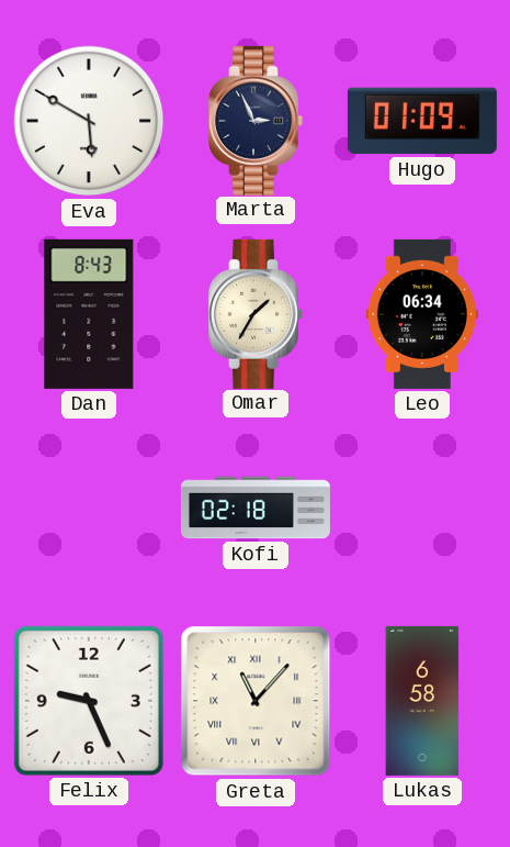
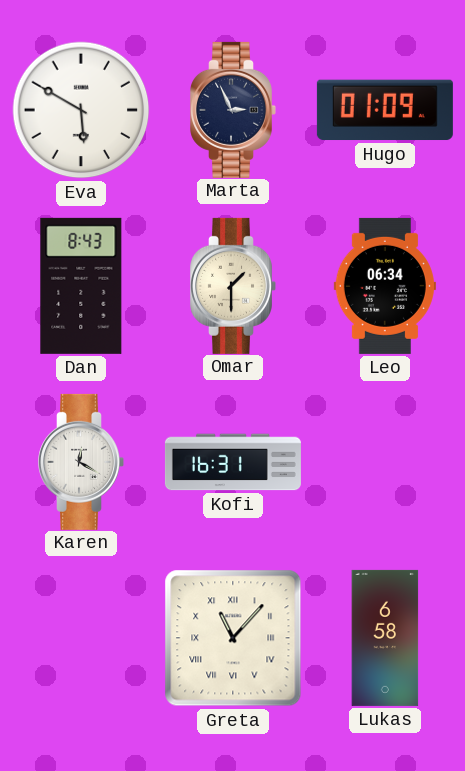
Omar: 1:35 -> 1:30 (233, 286)
Karen: none -> 12:20 (81, 462)
Kofi: 02:18 -> 16:31 (233, 462)
Felix: 9:26 -> none (89, 701)
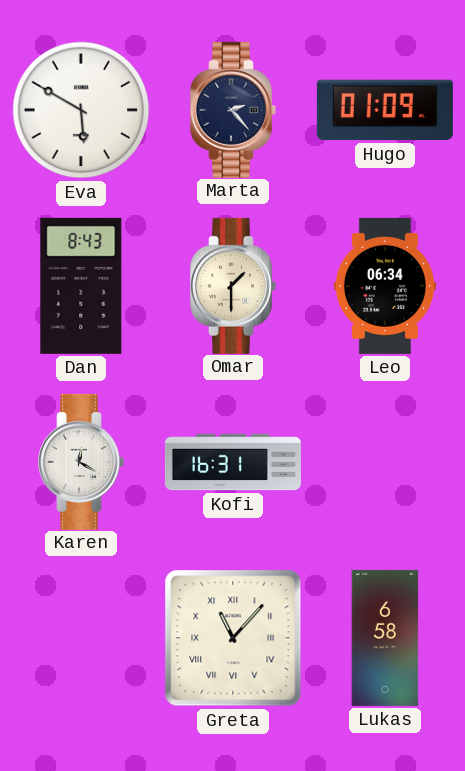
Marta: 2:56 -> 2:23 (233, 110)
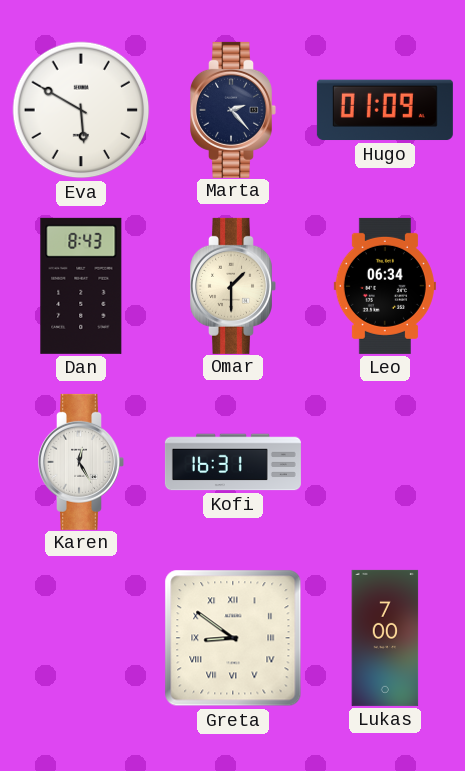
Karen: 12:20 -> 12:25 (81, 462)
Greta: 11:07 -> 8:51 (233, 638)
Lukas: 6:58 -> 7:00 (385, 638)
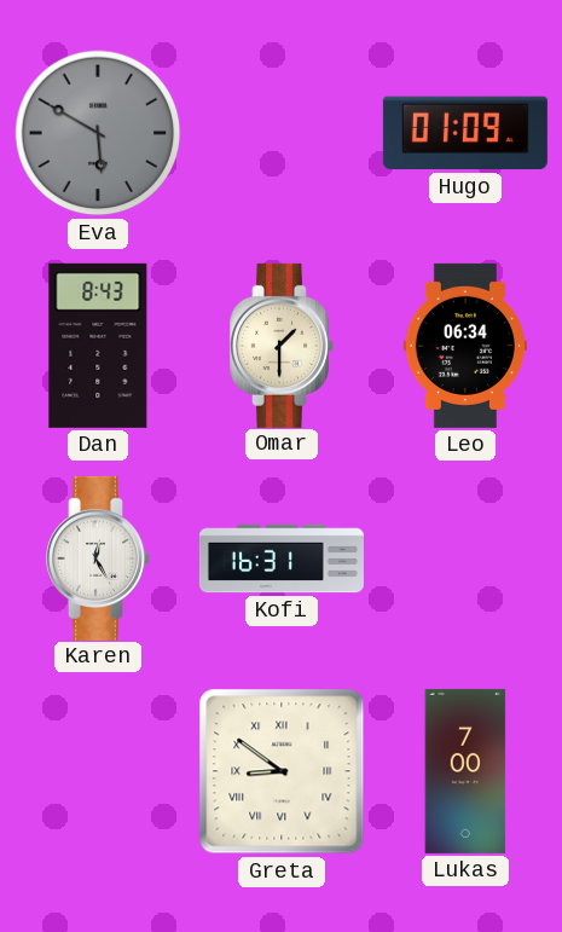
Eva dial: white -> grey (98, 133)
Marta: 2:23 -> none (233, 110)
